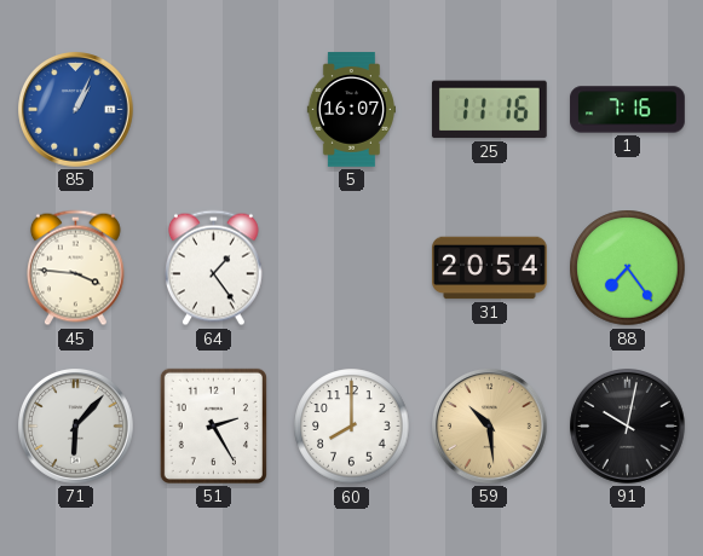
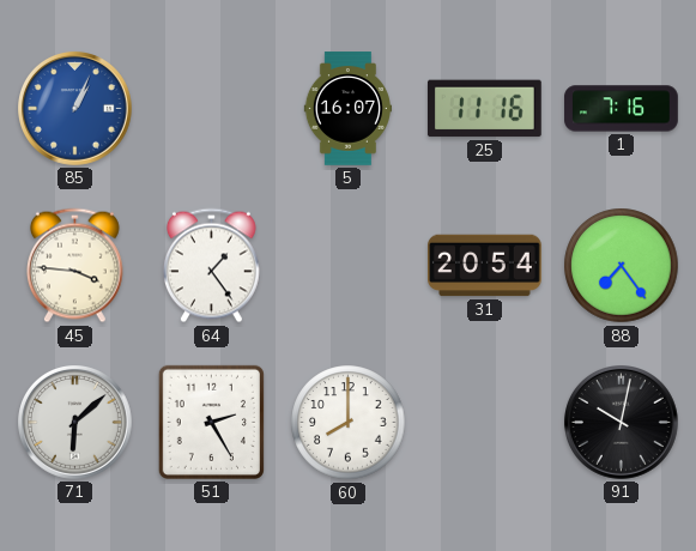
71: 6:07 -> 6:08 (75, 423)
59: 10:29 -> none (490, 427)
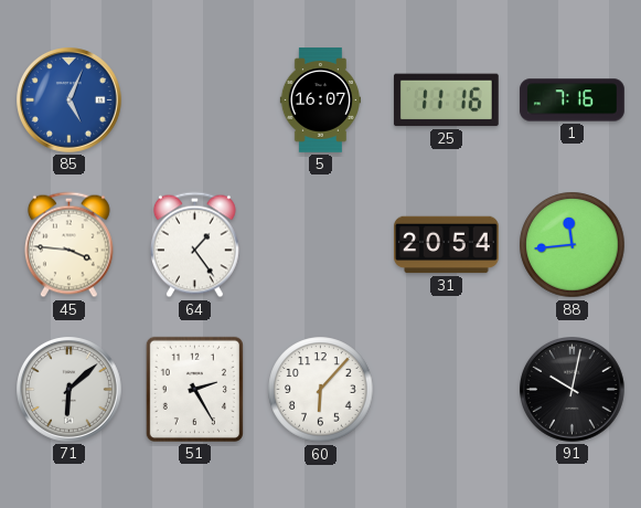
85: 1:04 -> 5:04 (70, 100)
88: 7:24 -> 11:44 (573, 245)
60: 8:00 -> 6:07 (321, 390)
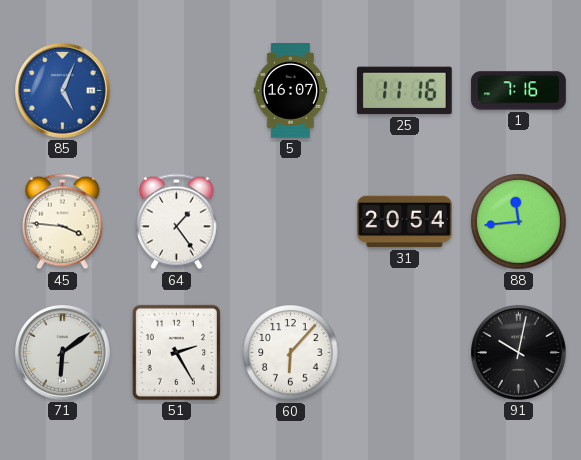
71: 6:08 -> 6:09 (63, 353)
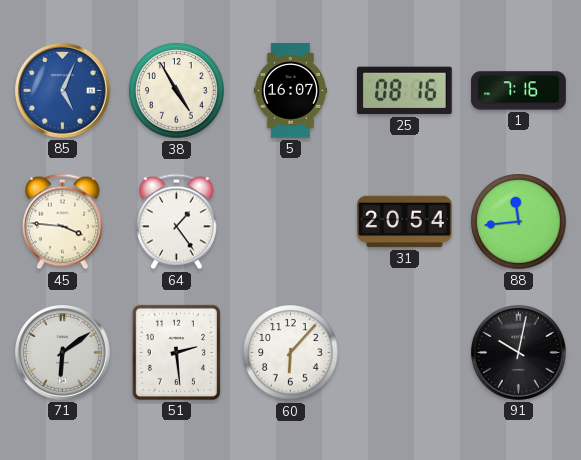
38: none -> 4:55 (177, 91)
25: 11:16 -> 08:16 (404, 91)
51: 2:25 -> 2:29 (176, 352)
